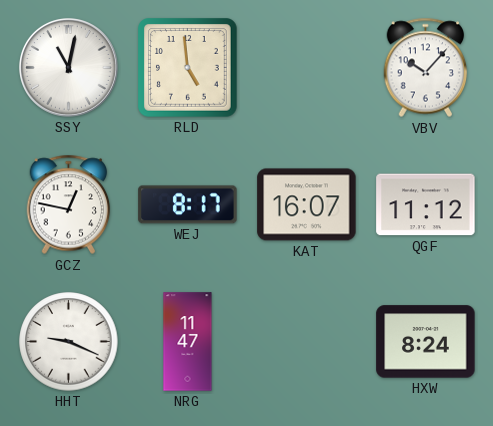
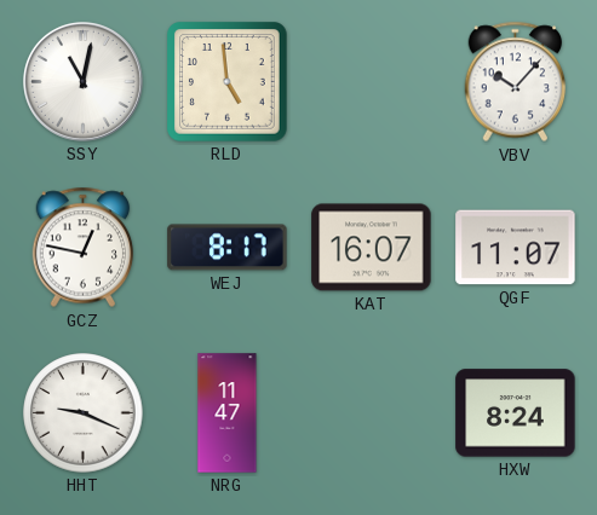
QGF: 11:12 -> 11:07 (516, 248)
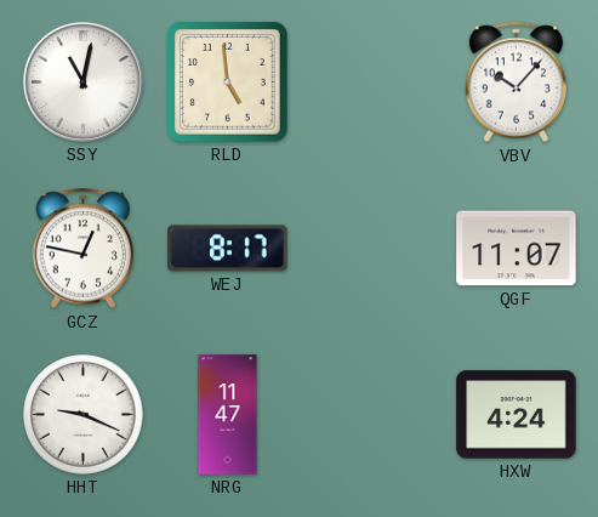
KAT: 16:07 -> none (372, 248)
HXW: 8:24 -> 4:24 (517, 415)
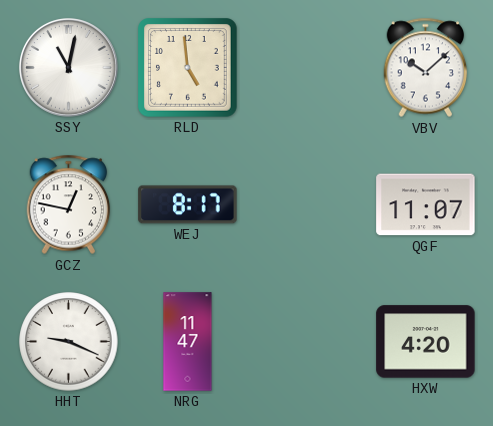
VBV: 10:07 -> 10:08 (426, 68)
HXW: 4:24 -> 4:20 (426, 342)
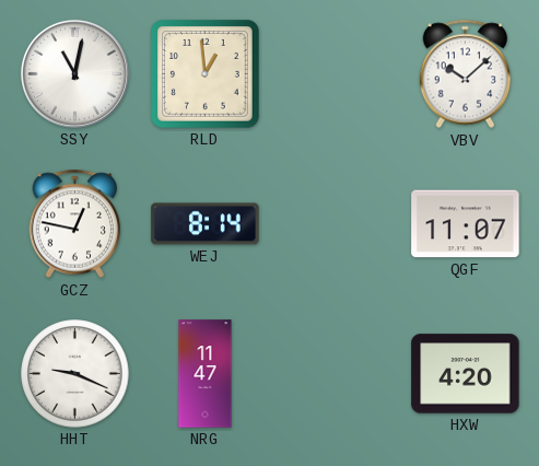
RLD: 4:59 -> 12:59 (206, 74)
WEJ: 8:17 -> 8:14 (206, 224)
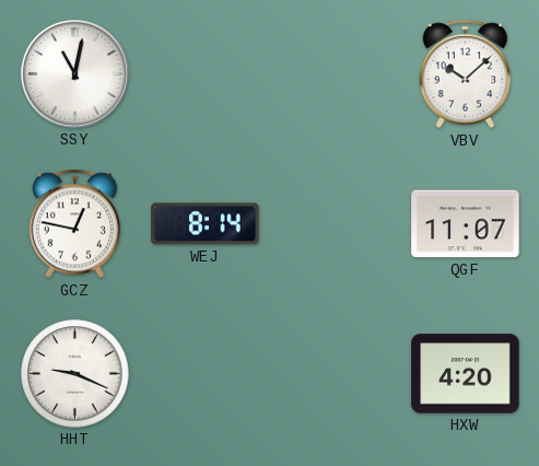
RLD: 12:59 -> none (206, 74)
NRG: 11:47 -> none (206, 374)
